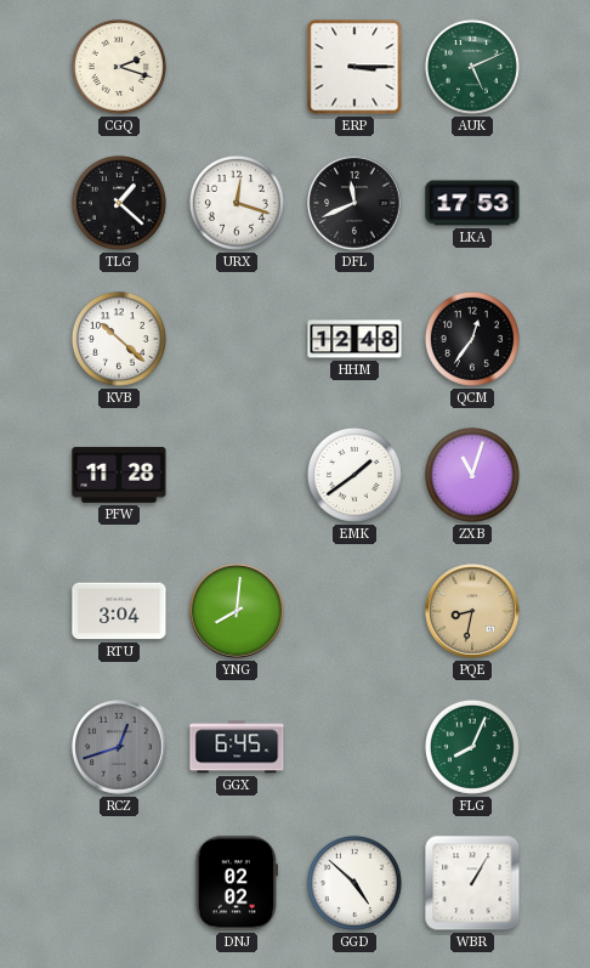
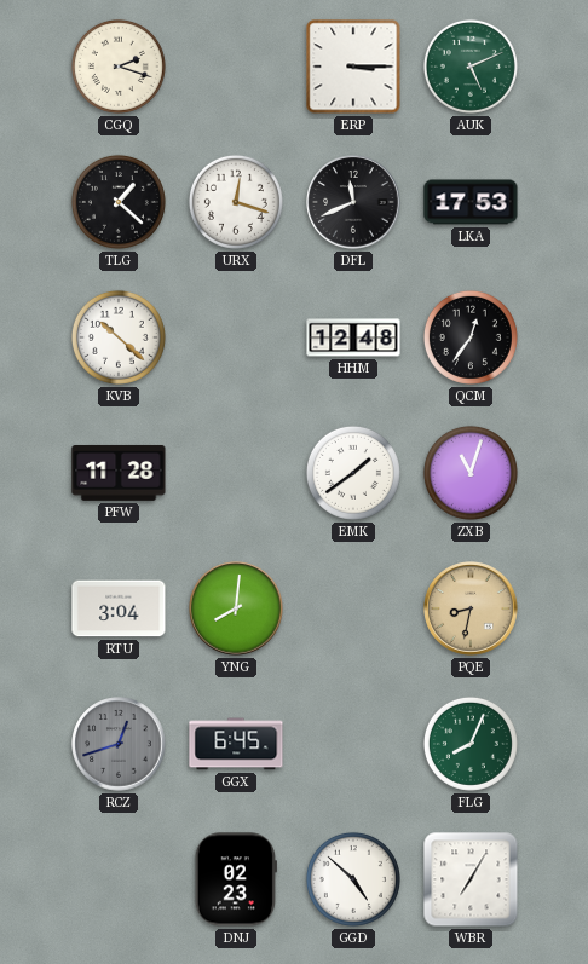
DNJ: 02:02 -> 02:23 (235, 879)
WBR: 1:05 -> 7:05 (471, 879)
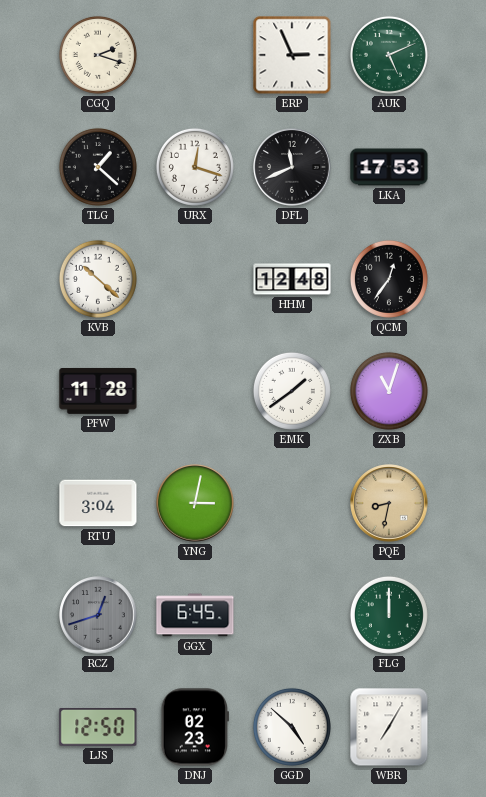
ERP: 3:15 -> 2:56 (292, 55)
YNG: 8:01 -> 3:02 (195, 503)
FLG: 8:04 -> 12:00 (389, 615)
LJS: none -> 12:50 (98, 728)
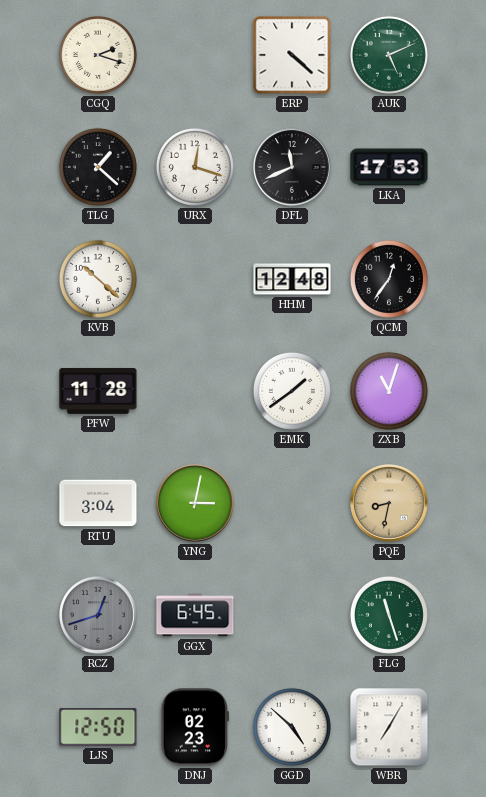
ERP: 2:56 -> 4:22 (292, 55)
FLG: 12:00 -> 11:27 (389, 615)
